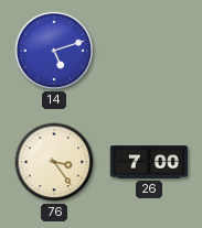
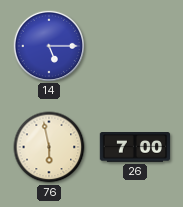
14: 5:12 -> 5:15 (48, 45)
76: 3:24 -> 5:58 (49, 147)
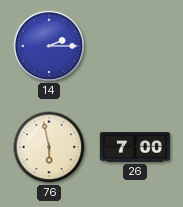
14: 5:15 -> 2:15 (48, 45)
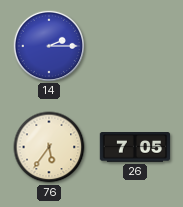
76: 5:58 -> 5:36 (49, 147)
26: 7:00 -> 7:05 (135, 147)
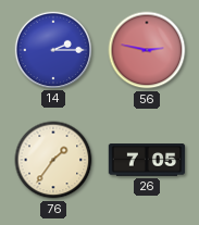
56: none -> 2:47 (147, 50)
76: 5:36 -> 1:36 (53, 160)
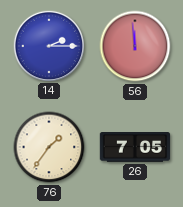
56: 2:47 -> 11:59 (135, 46)
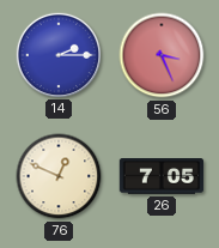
56: 11:59 -> 3:26 (162, 55)
76: 1:36 -> 12:49 (59, 176)
